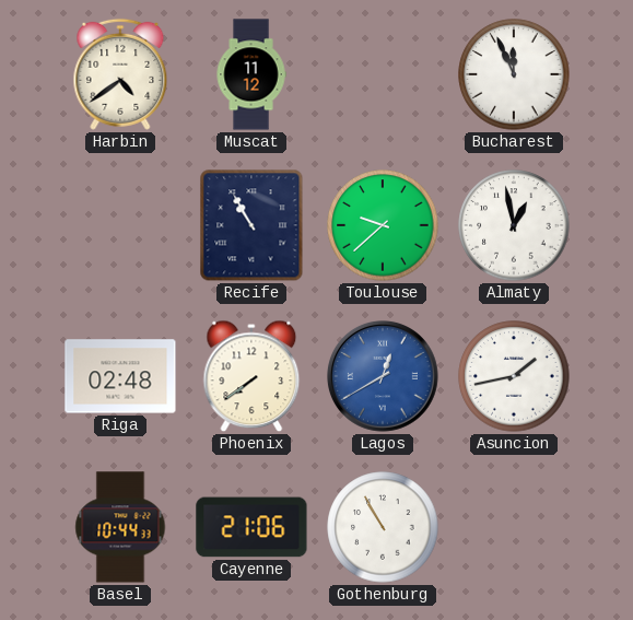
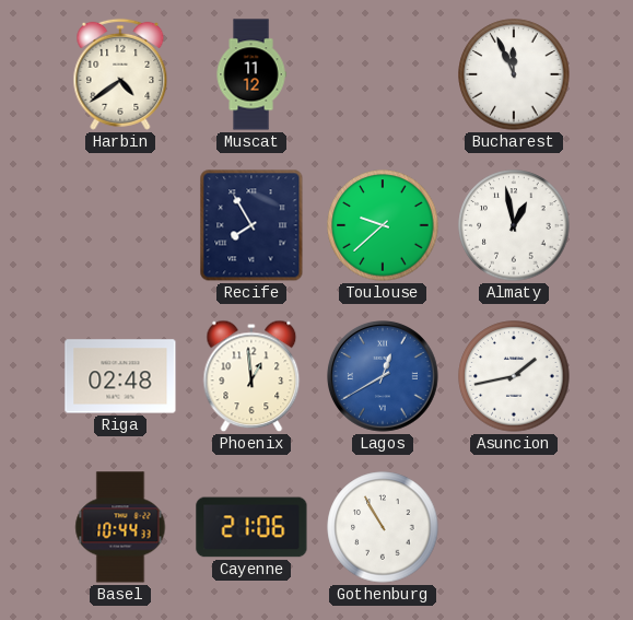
Recife: 10:55 -> 7:55 (251, 225)
Phoenix: 7:39 -> 12:59 (251, 376)
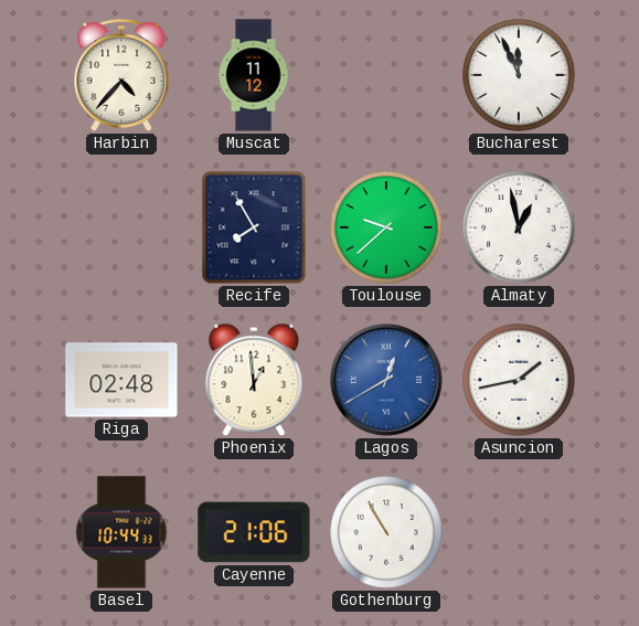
Harbin: 4:39 -> 4:37 (121, 75)
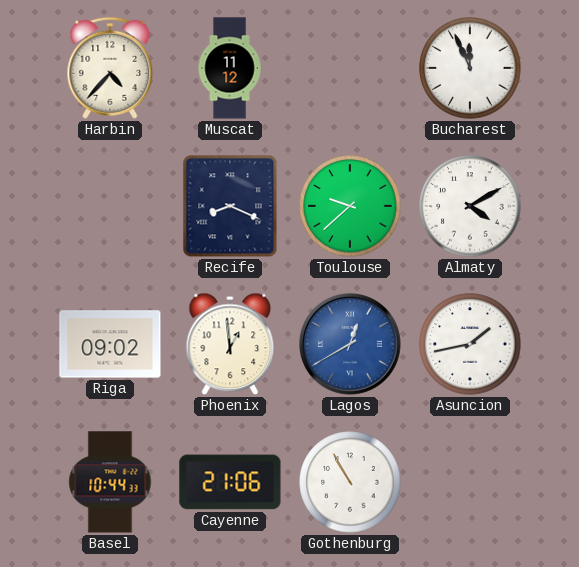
Recife: 7:55 -> 8:19 (230, 206)
Almaty: 12:58 -> 4:10 (470, 206)
Riga: 02:48 -> 09:02 (110, 344)
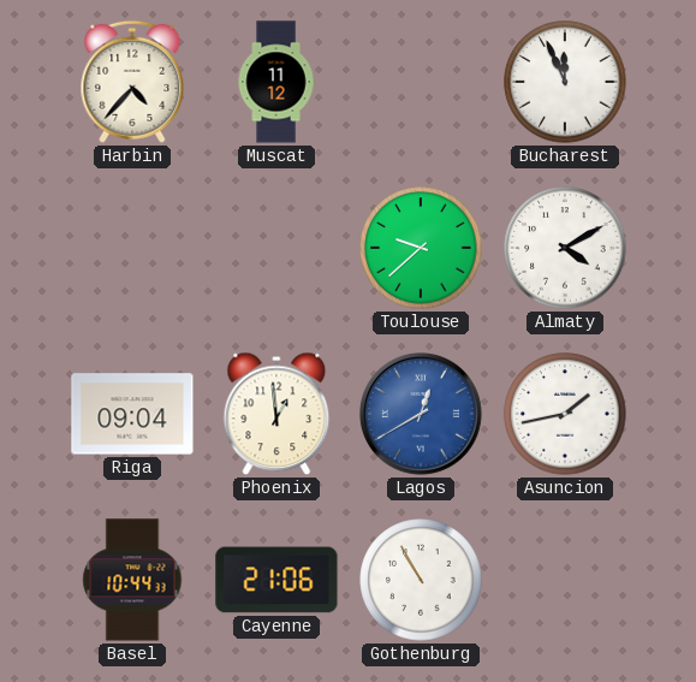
Recife: 8:19 -> none (230, 206)
Riga: 09:02 -> 09:04 (132, 414)
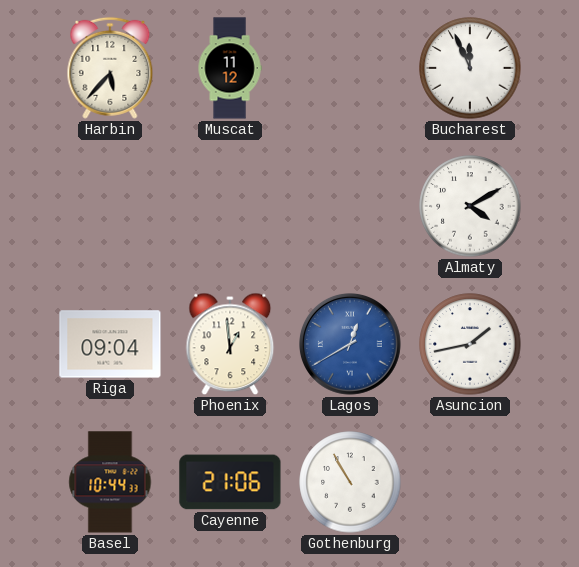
Harbin: 4:37 -> 5:37 (110, 68)
Toulouse: 9:38 -> none (421, 248)
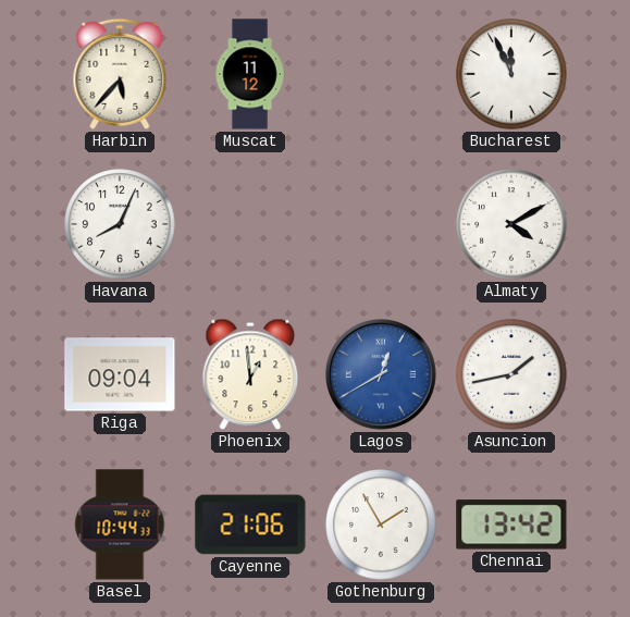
Havana: none -> 8:04 (120, 224)
Gothenburg: 10:55 -> 1:55 (381, 525)
Chennai: none -> 13:42 (511, 525)
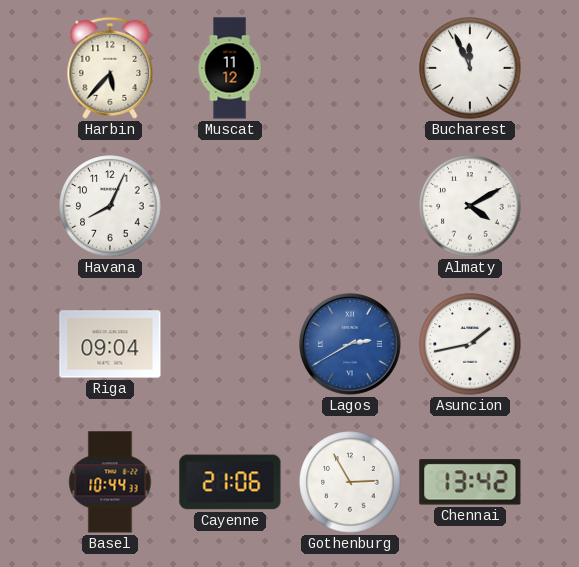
Phoenix: 12:59 -> none (250, 374)
Lagos: 12:40 -> 2:40 (351, 345)
Gothenburg: 1:55 -> 2:55 (350, 482)
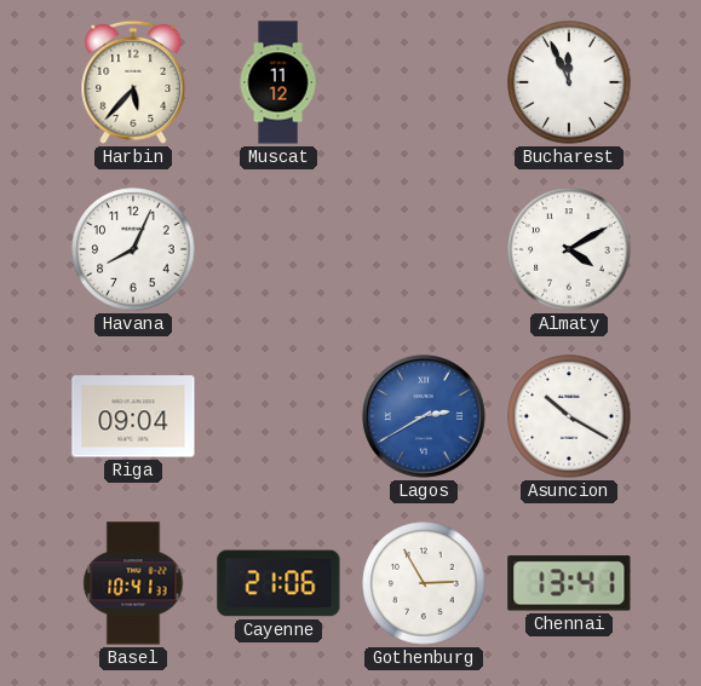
Asuncion: 1:43 -> 10:20 (569, 416)
Basel: 10:44 -> 10:41 (133, 583)
Chennai: 13:42 -> 13:41 (569, 583)
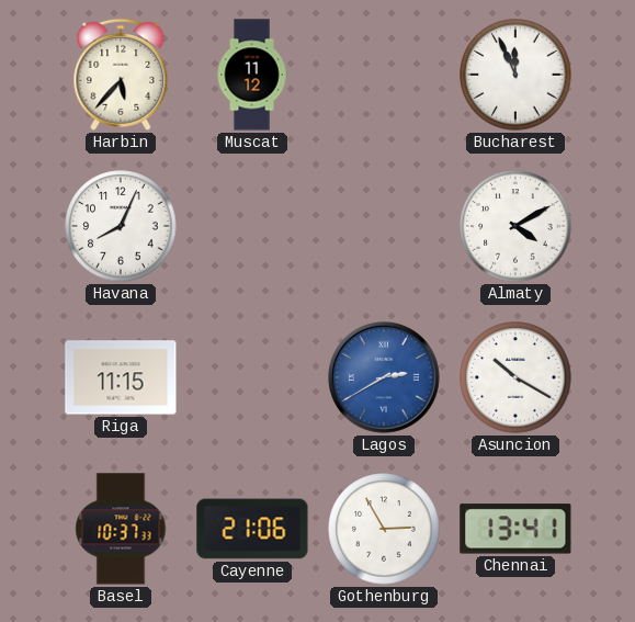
Riga: 09:04 -> 11:15 (121, 377)
Basel: 10:41 -> 10:37 (121, 529)
